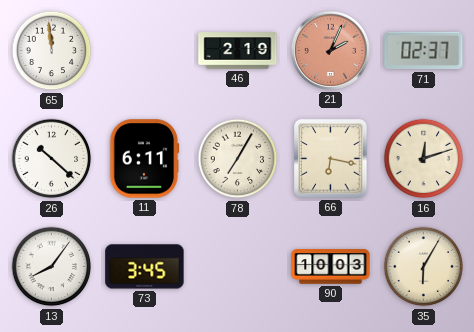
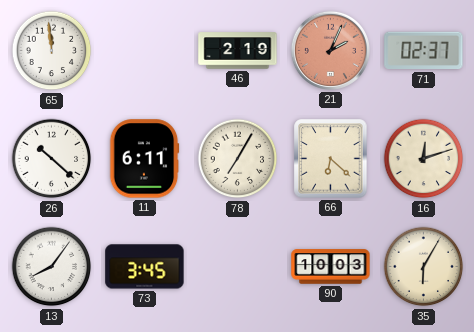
66: 6:17 -> 6:22 (331, 159)
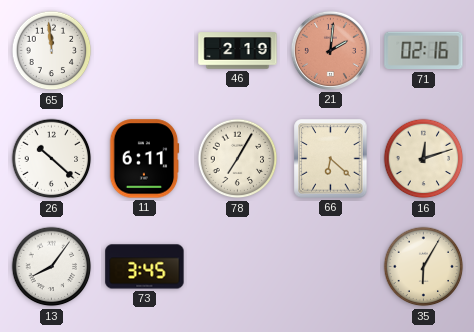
21: 2:04 -> 2:01 (330, 50)
71: 02:37 -> 02:16 (424, 51)
90: 10:03 -> none (331, 267)
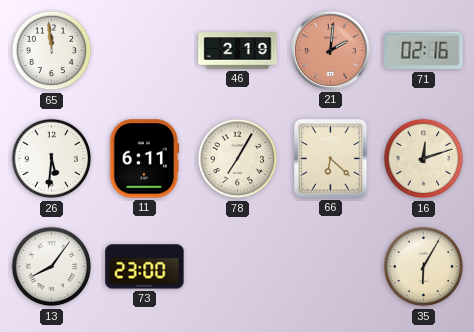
26: 10:22 -> 5:31 (52, 159)
73: 3:45 -> 23:00 (145, 267)
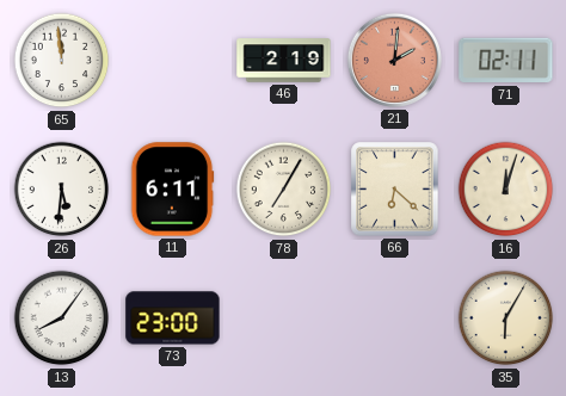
71: 02:16 -> 02:11 (506, 61)
16: 12:12 -> 12:03 (506, 190)
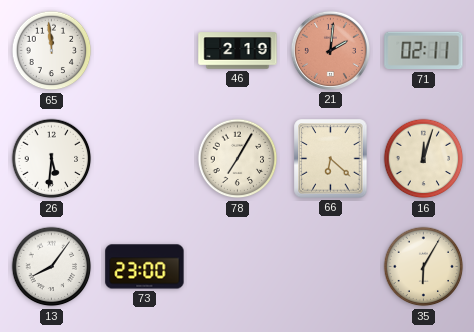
11: 6:11 -> none (172, 190)
